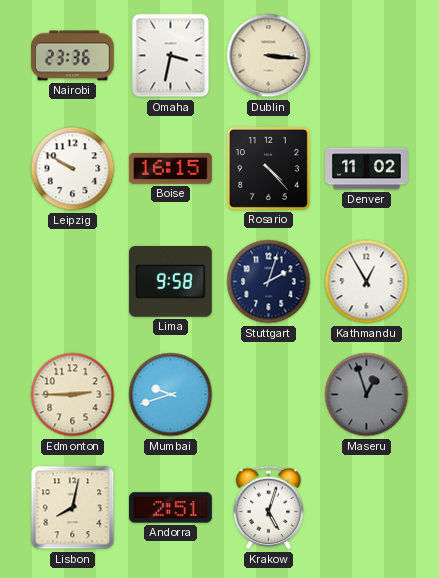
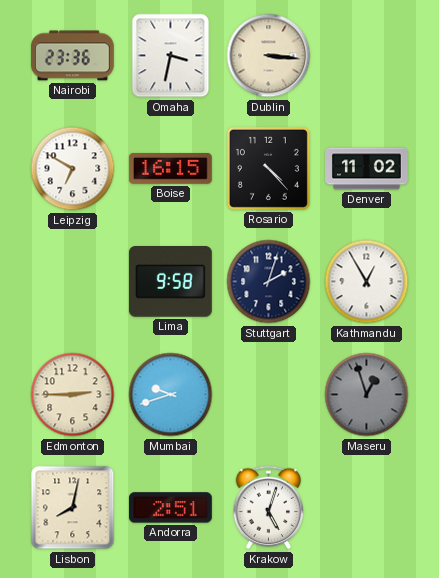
Leipzig: 9:50 -> 6:50 (73, 169)
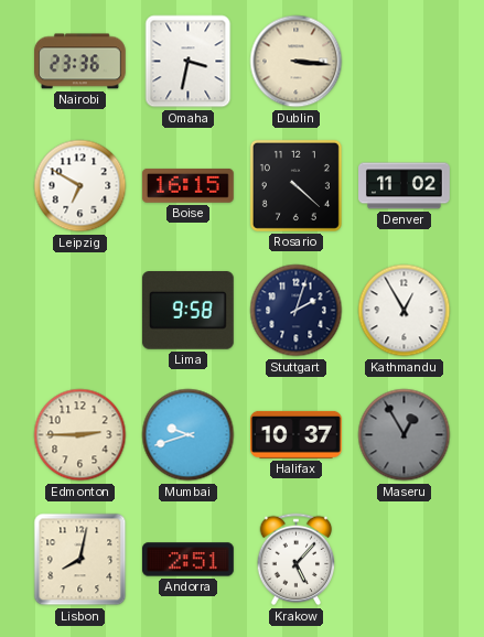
Rosario: 4:23 -> 4:22 (295, 185)
Halifax: none -> 10:37 (297, 434)
Maseru: 12:57 -> 12:55 (405, 435)
Krakow: 5:03 -> 5:07 (297, 560)
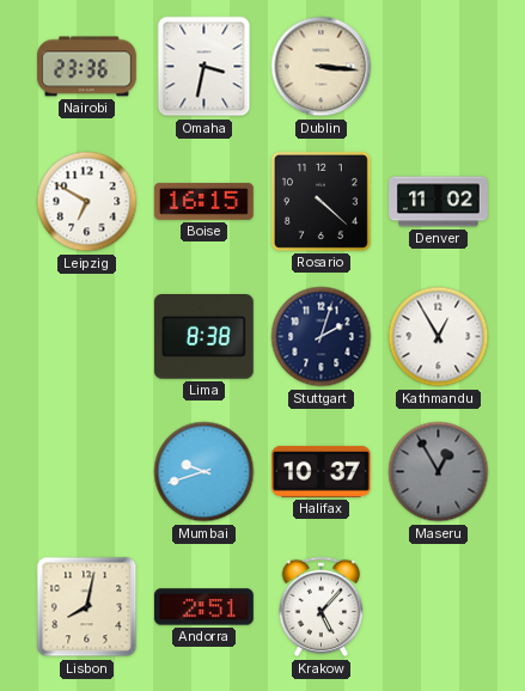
Lima: 9:58 -> 8:38 (203, 337)
Edmonton: 2:45 -> none (80, 435)
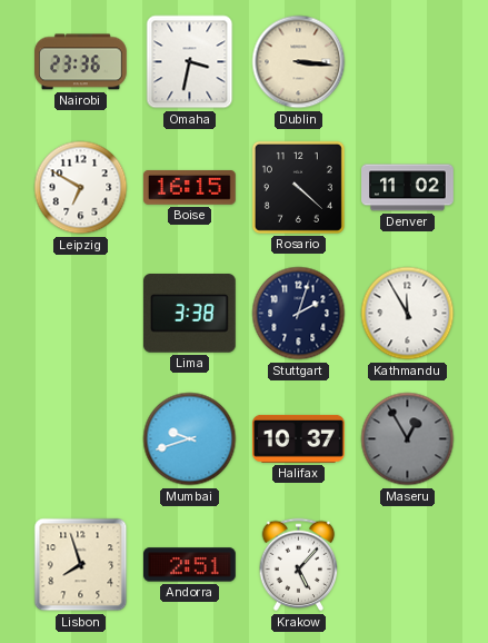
Lima: 8:38 -> 3:38 (189, 314)
Kathmandu: 12:55 -> 11:55 (408, 314)
Lisbon: 8:02 -> 7:57 (81, 565)
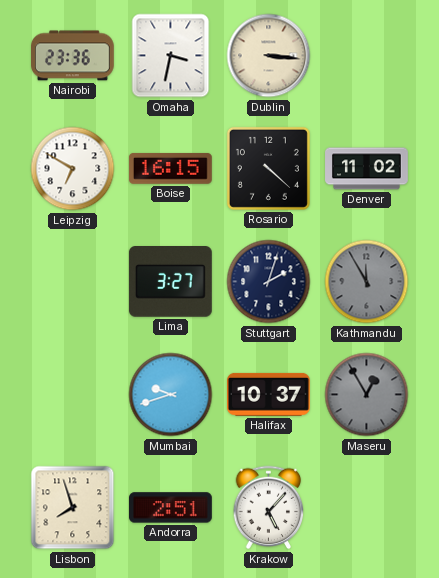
Lima: 3:38 -> 3:27 (170, 282)
Kathmandu dial: white -> grey (367, 282)
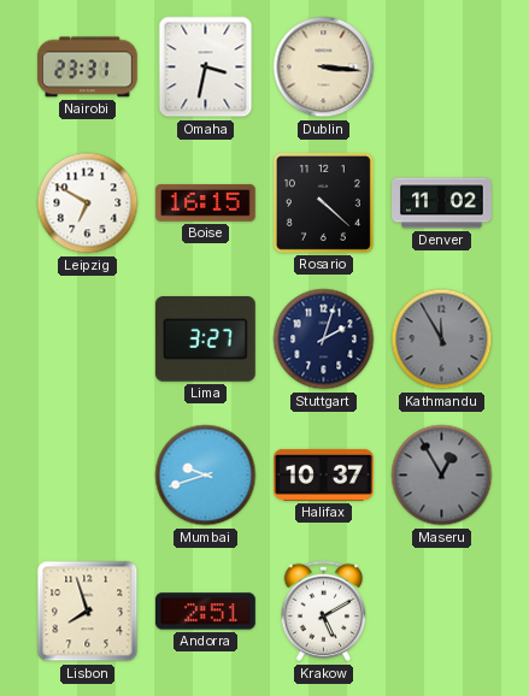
Nairobi: 23:36 -> 23:31 (88, 67)
Krakow: 5:07 -> 5:10 (324, 612)
